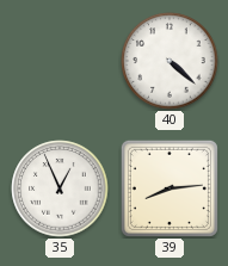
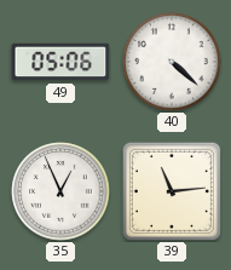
49: none -> 05:06 (60, 62)
39: 8:14 -> 11:14 (172, 191)
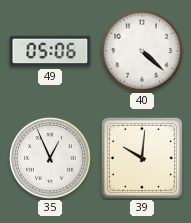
39: 11:14 -> 10:01 (142, 158)
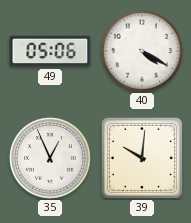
40: 4:22 -> 4:20 (142, 51)
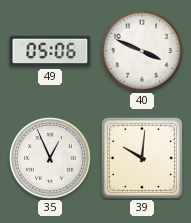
40: 4:20 -> 3:49 (142, 51)
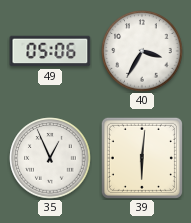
40: 3:49 -> 3:35 (142, 51)
39: 10:01 -> 6:01 (142, 158)
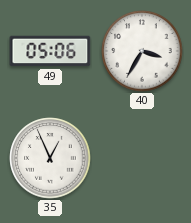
39: 6:01 -> none (142, 158)
